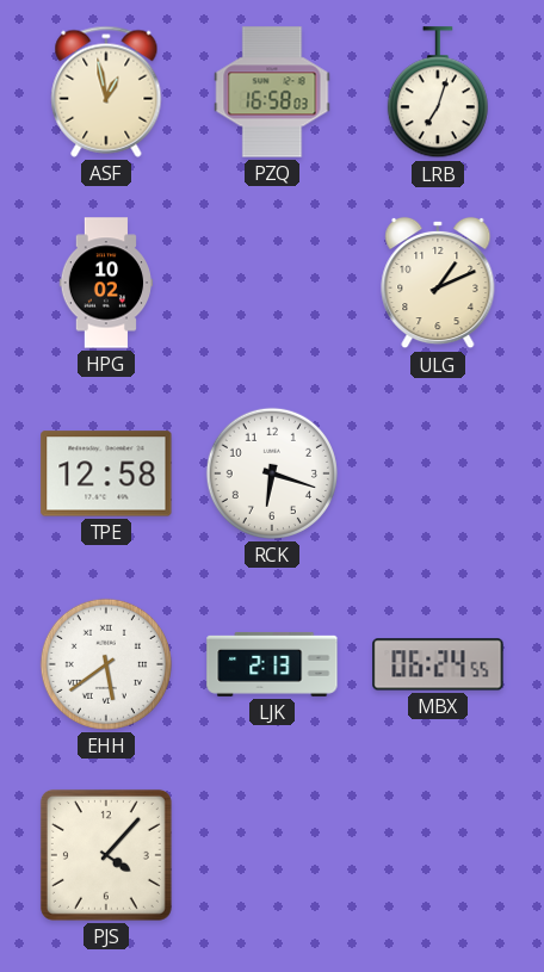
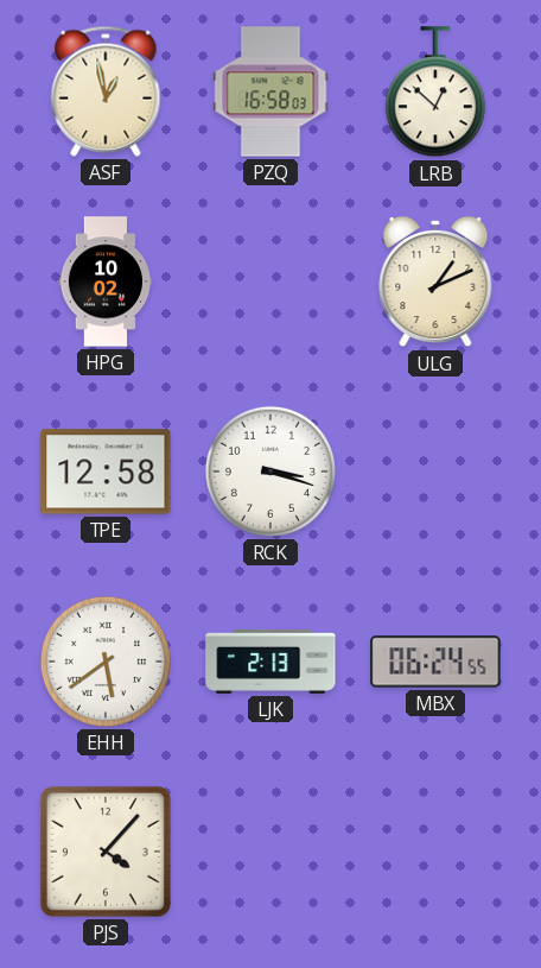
LRB: 7:03 -> 12:52 (435, 93)
RCK: 6:18 -> 3:18 (270, 472)
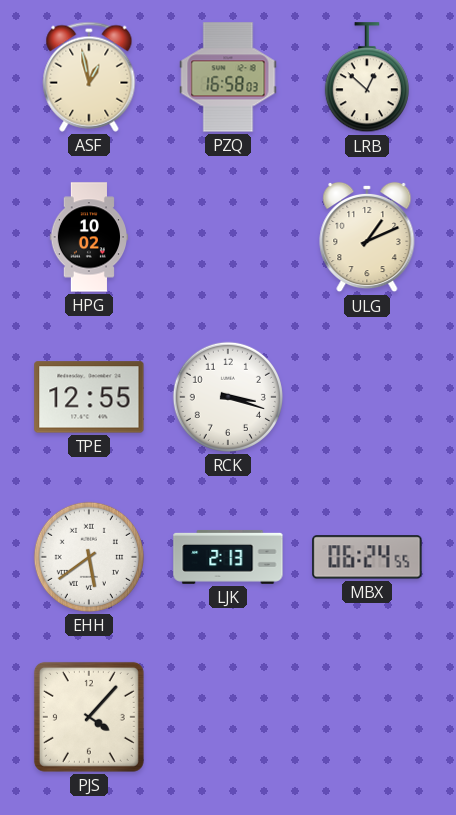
TPE: 12:58 -> 12:55 (89, 397)
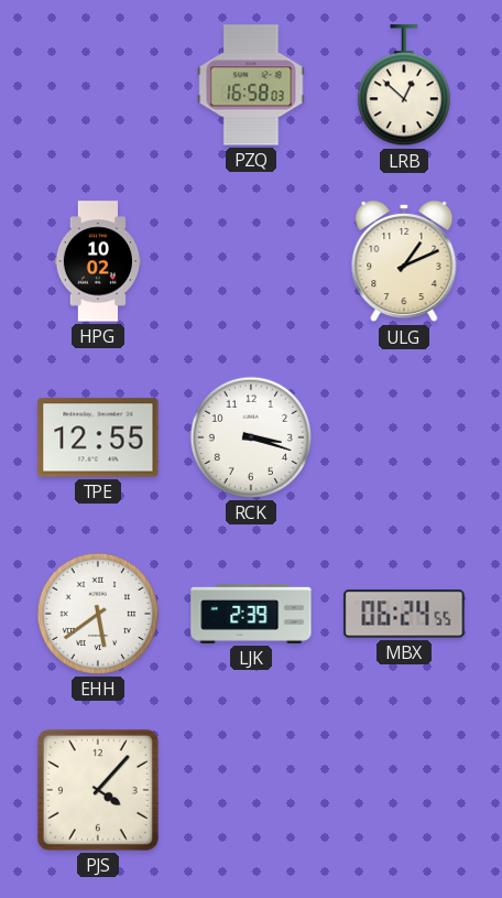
ASF: 12:58 -> none (89, 77)
LJK: 2:13 -> 2:39 (251, 614)
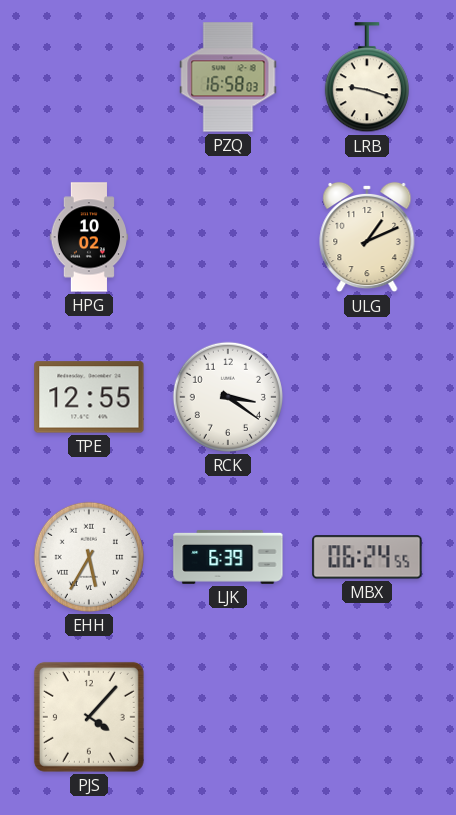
LRB: 12:52 -> 9:18 (367, 78)
RCK: 3:18 -> 3:21 (228, 397)
EHH: 5:39 -> 5:35 (89, 557)
LJK: 2:39 -> 6:39 (228, 557)
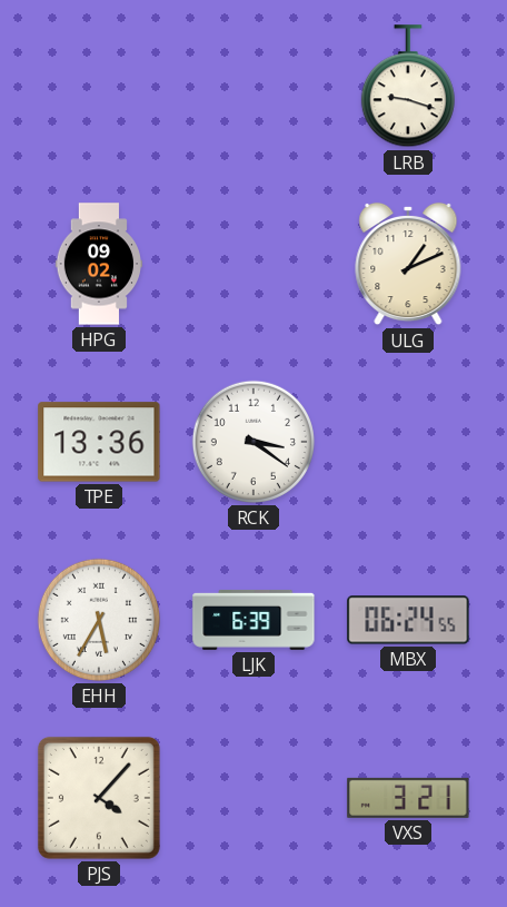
PZQ: 16:58 -> none (228, 77)
HPG: 10:02 -> 09:02 (98, 264)
TPE: 12:55 -> 13:36 (99, 442)
VXS: none -> 3:21 (408, 798)
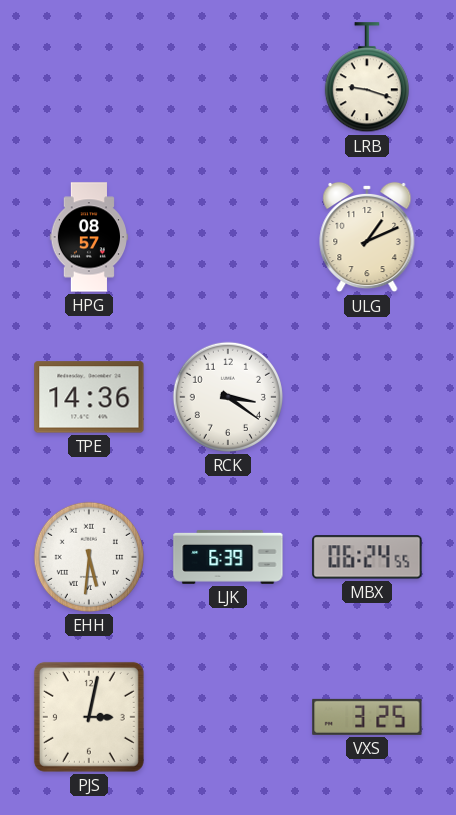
HPG: 09:02 -> 08:57 (88, 237)
TPE: 13:36 -> 14:36 (89, 397)
EHH: 5:35 -> 5:31 (89, 557)
PJS: 4:07 -> 3:02 (89, 717)
VXS: 3:21 -> 3:25 (367, 717)
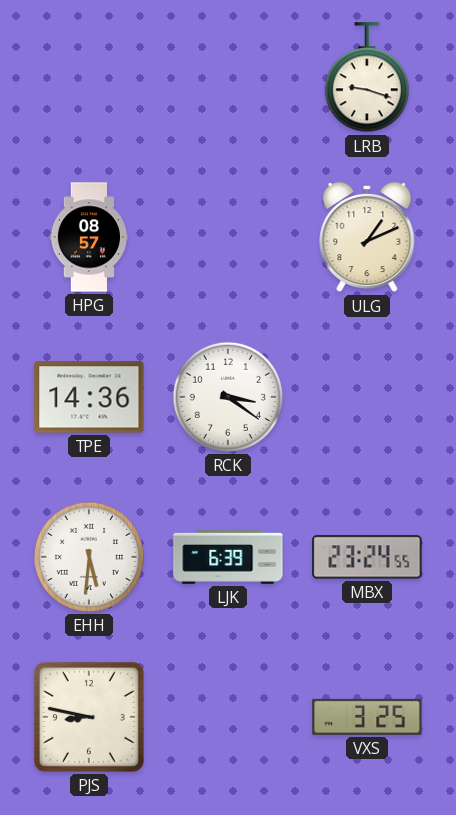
MBX: 06:24 -> 23:24 (367, 557)
PJS: 3:02 -> 8:47 (89, 717)
